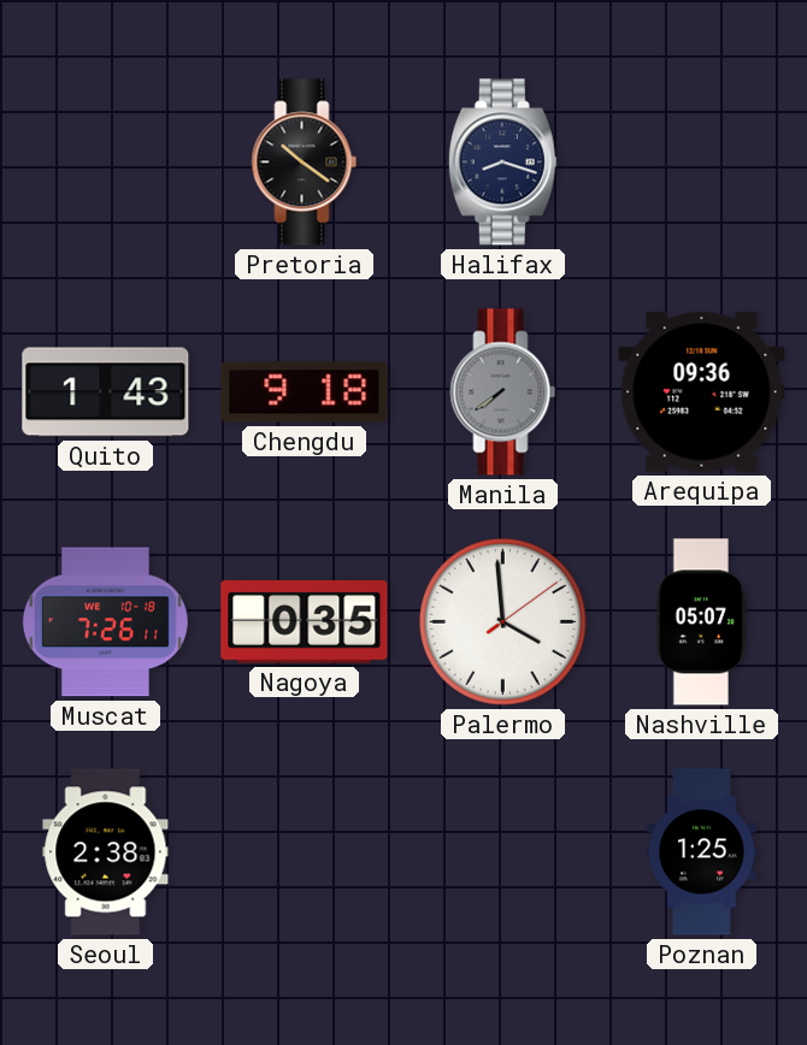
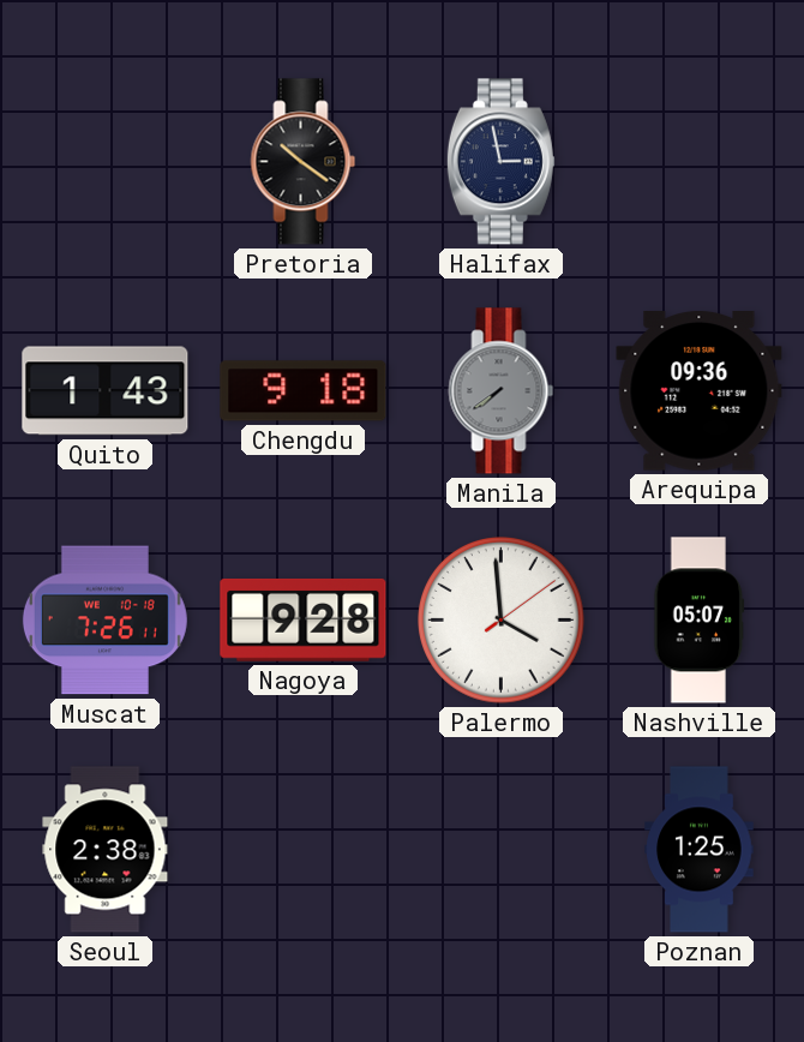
Halifax: 8:18 -> 2:58 (500, 162)
Nagoya: 0:35 -> 9:28 (304, 621)
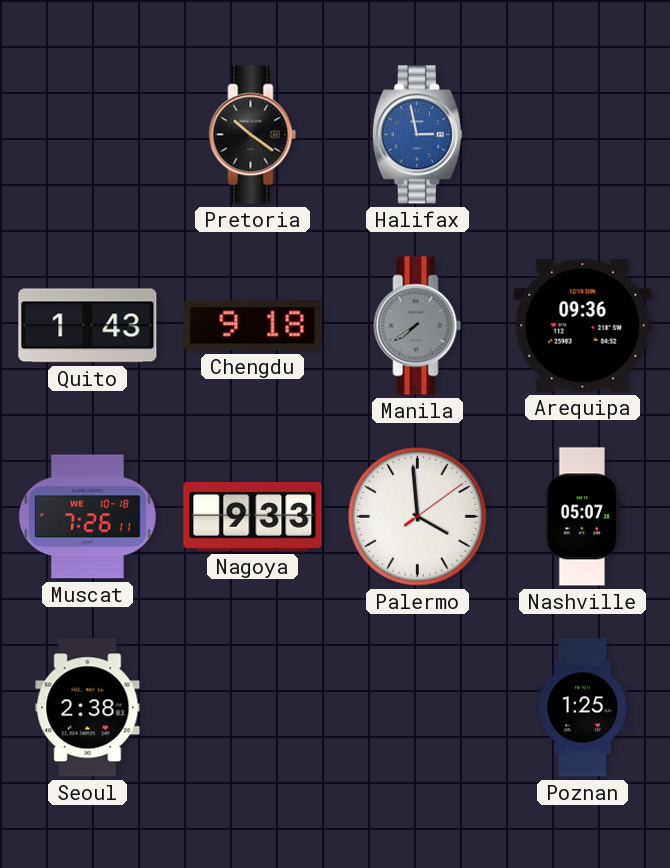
Halifax dial: navy -> blue (417, 135)
Nagoya: 9:28 -> 9:33 (253, 517)
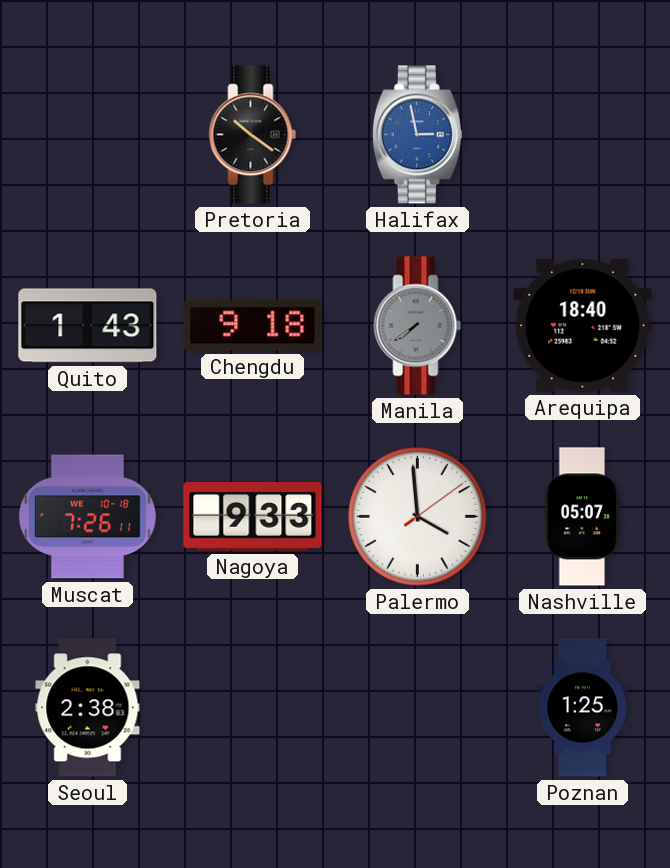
Arequipa: 09:36 -> 18:40 (583, 326)
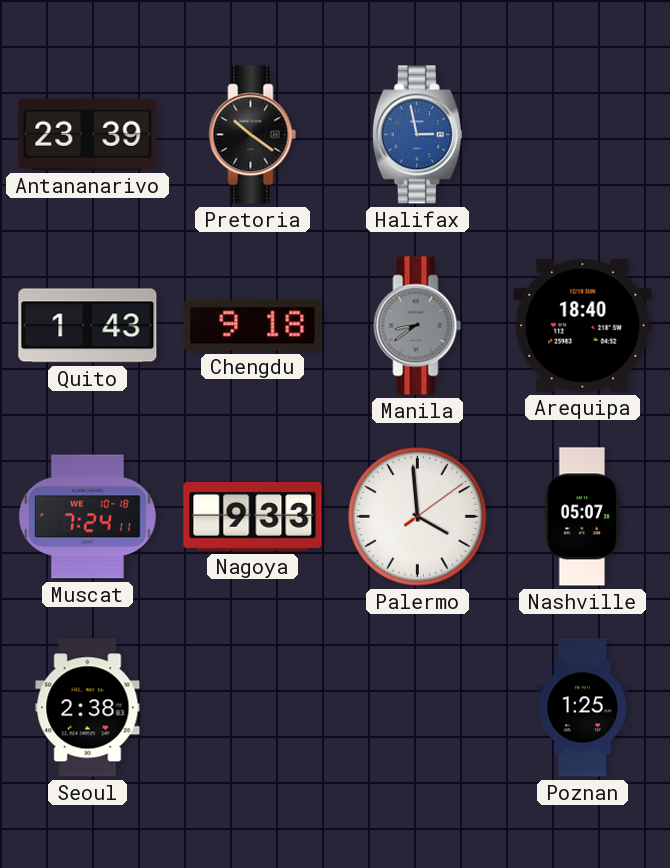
Antananarivo: none -> 23:39 (88, 134)
Manila: 7:39 -> 8:39 (418, 326)
Muscat: 7:26 -> 7:24 (87, 517)
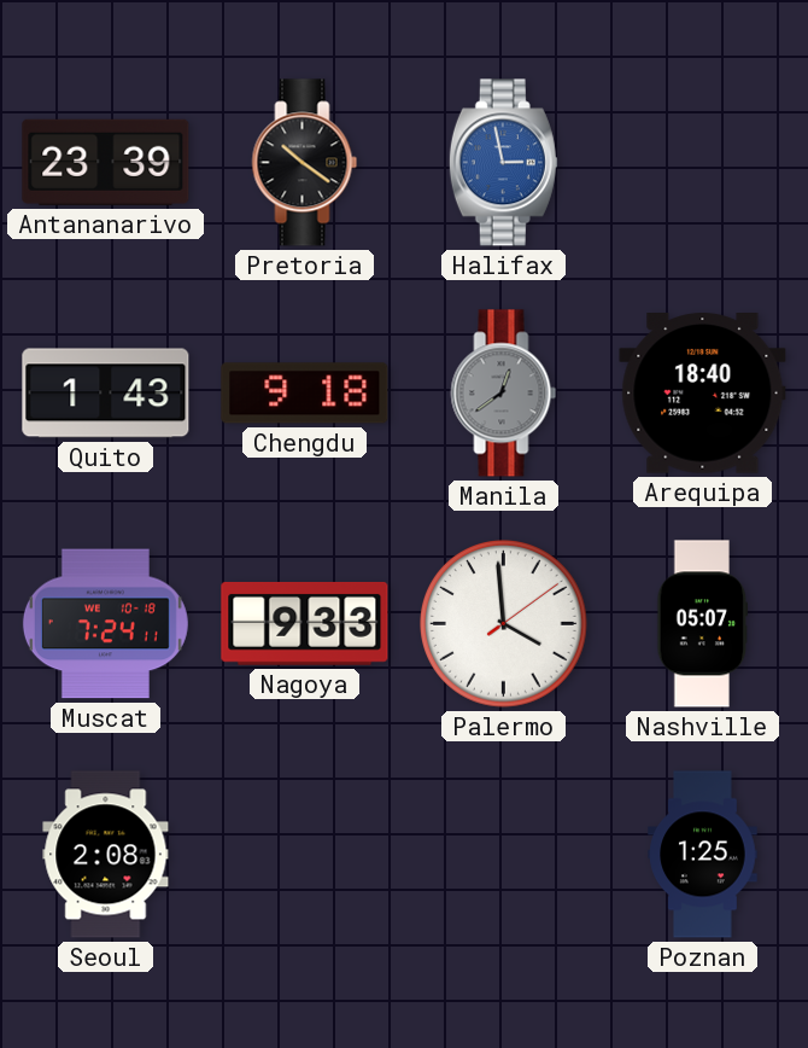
Manila: 8:39 -> 12:39 (504, 394)
Seoul: 2:38 -> 2:08 (106, 855)
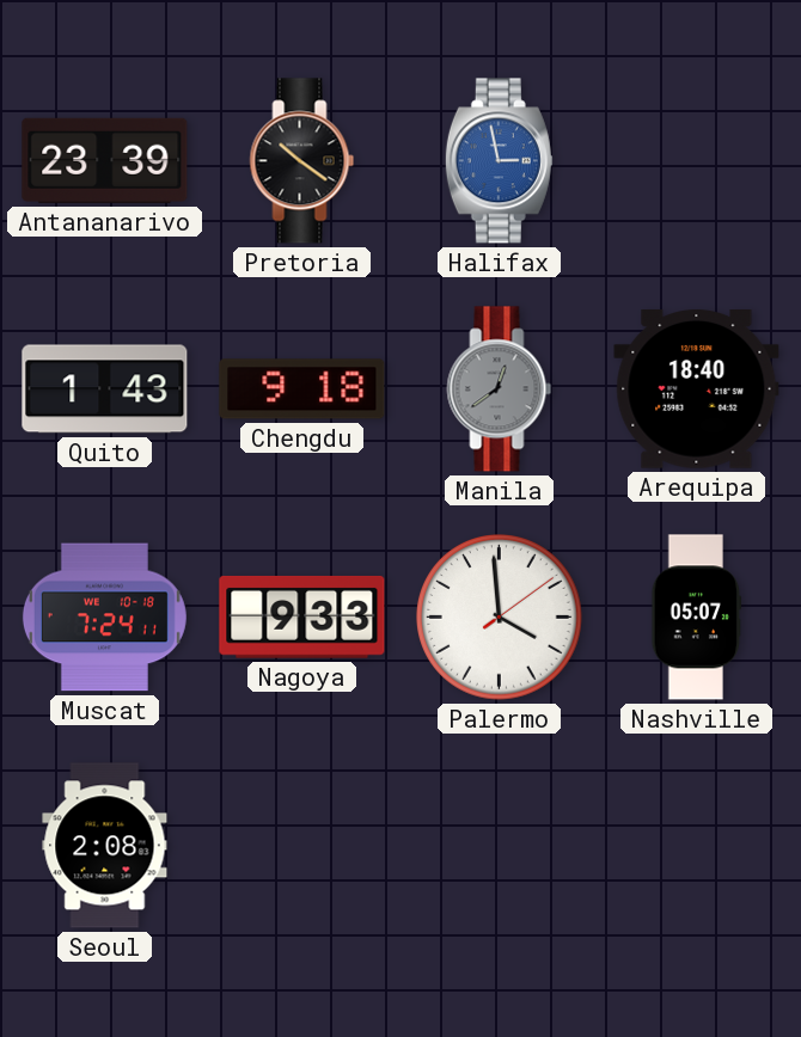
Poznan: 1:25 -> none (703, 855)
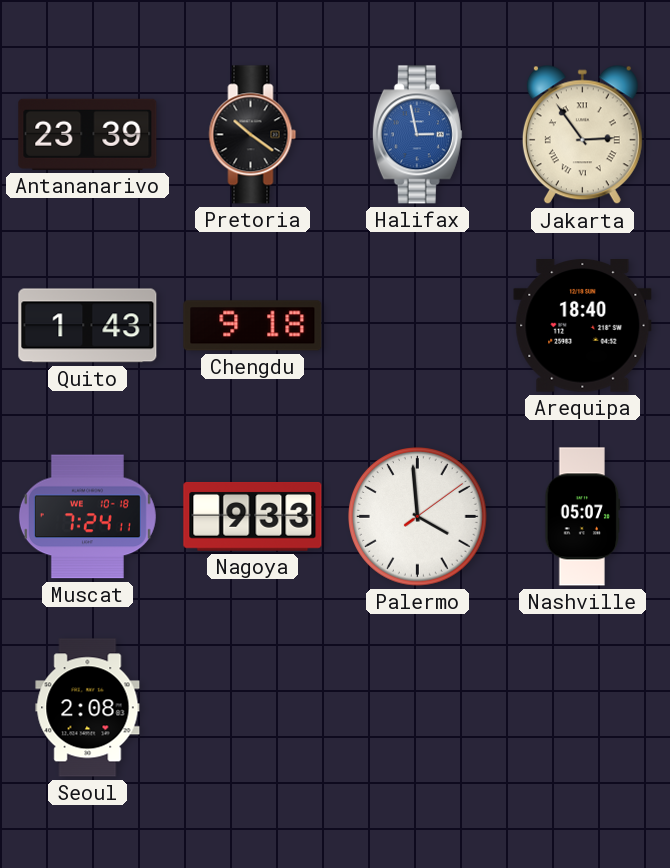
Jakarta: none -> 2:54 (582, 135)
Manila: 12:39 -> none (500, 389)
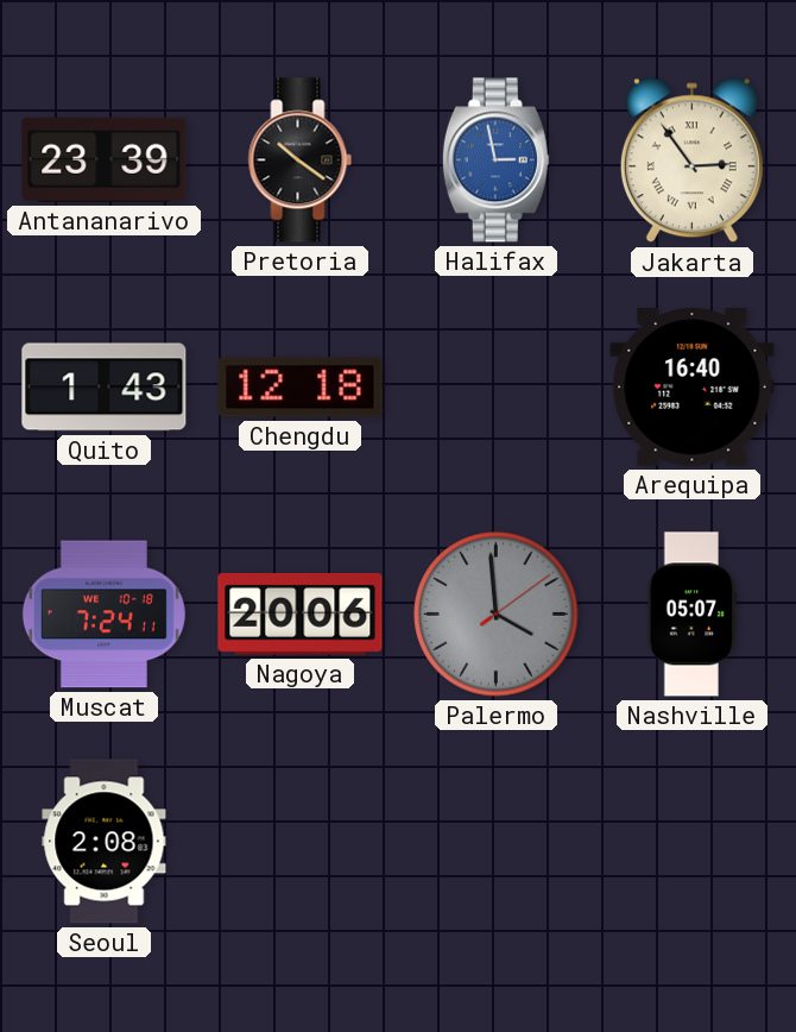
Chengdu: 9:18 -> 12:18 (301, 388)
Arequipa: 18:40 -> 16:40 (693, 388)
Nagoya: 9:33 -> 20:06 (301, 615)
Palermo dial: white -> grey (497, 615)
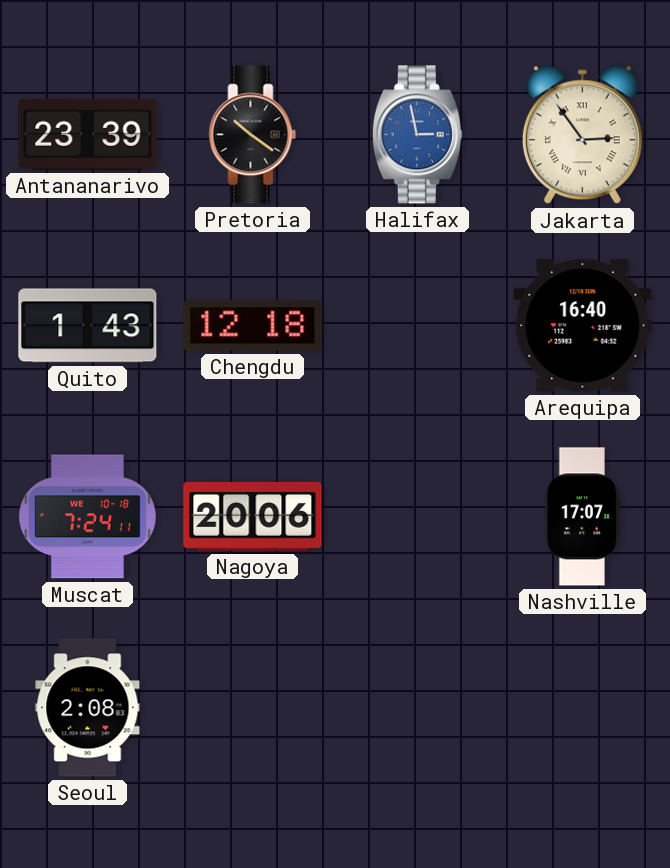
Palermo: 3:59 -> none (497, 615)
Nashville: 05:07 -> 17:07 (583, 517)
